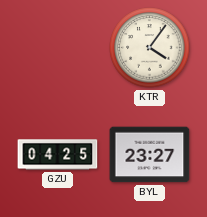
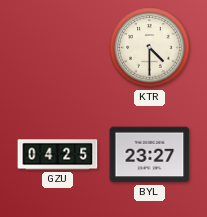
KTR: 4:06 -> 4:30 (150, 48)
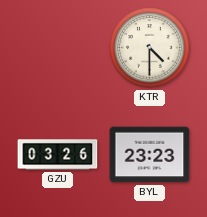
GZU: 04:25 -> 03:26 (58, 155)
BYL: 23:27 -> 23:23 (150, 155)
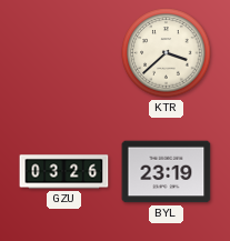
KTR: 4:30 -> 3:38 (167, 53)
BYL: 23:23 -> 23:19 (167, 172)
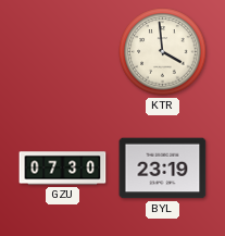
KTR: 3:38 -> 3:59 (163, 52)
GZU: 03:26 -> 07:30 (63, 169)
